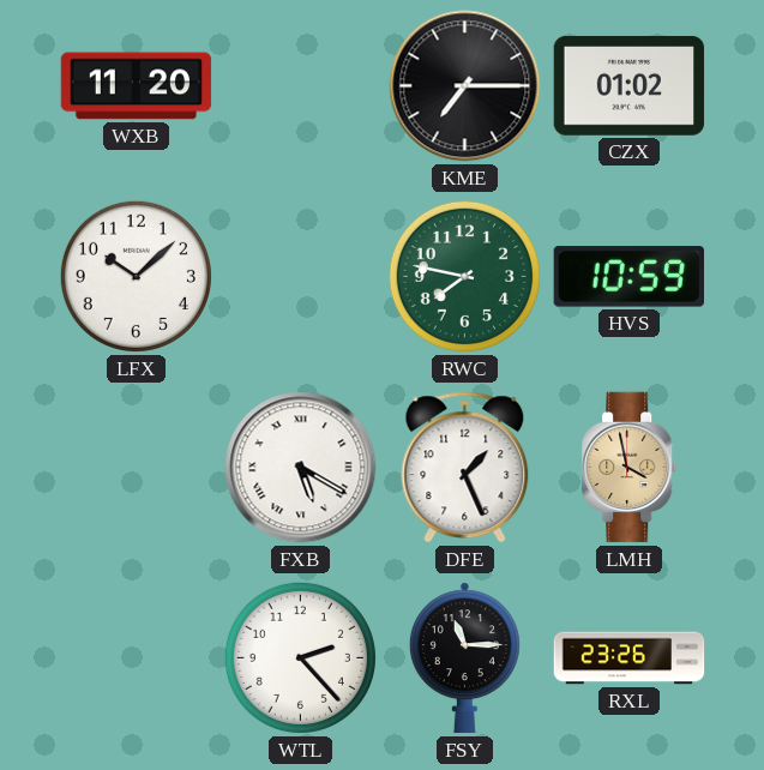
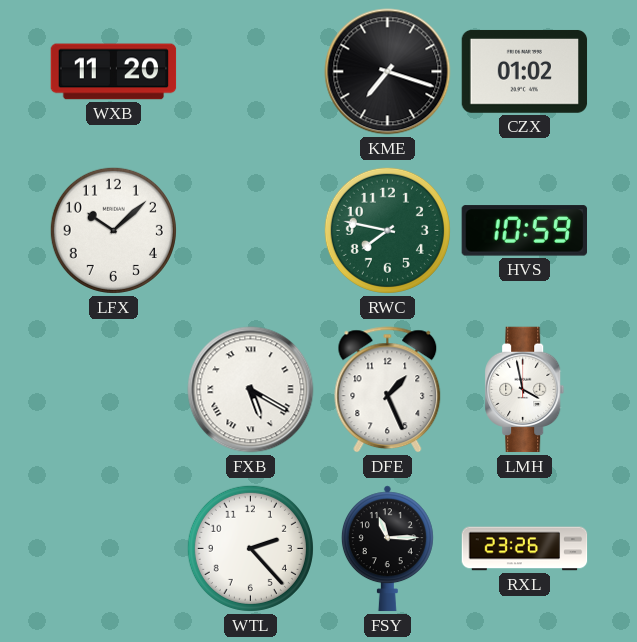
KME: 7:15 -> 7:18 (388, 72)
LMH dial: champagne -> white (525, 390)
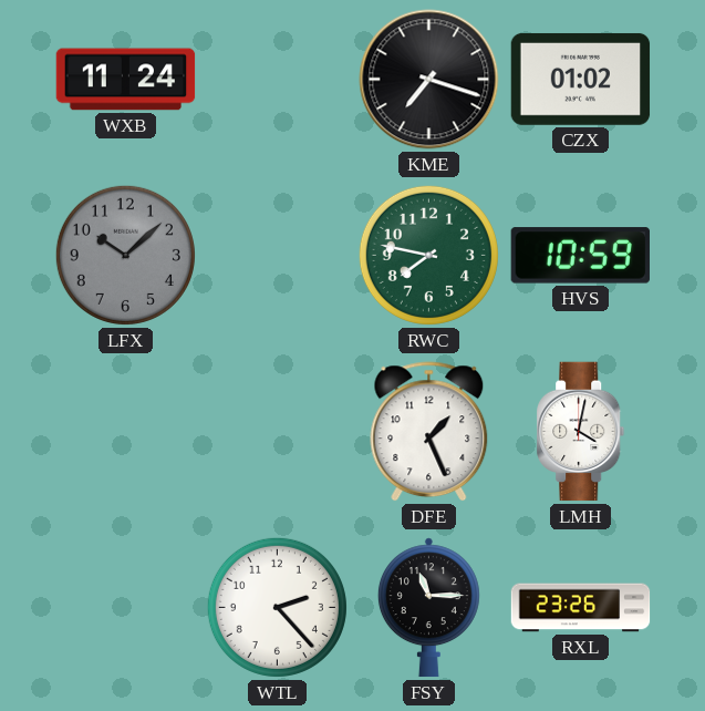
WXB: 11:20 -> 11:24 (126, 80)
LFX dial: white -> grey (125, 255)
FXB: 5:20 -> none (251, 390)
LMH: 3:58 -> 4:02 (581, 432)
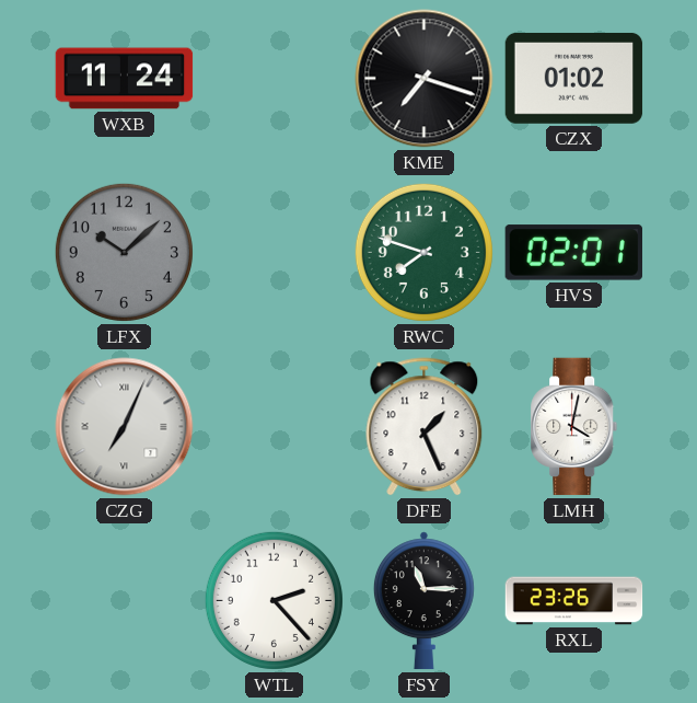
RWC: 7:47 -> 7:48 (423, 252)
HVS: 10:59 -> 02:01 (573, 253)
CZG: none -> 7:04 (125, 427)
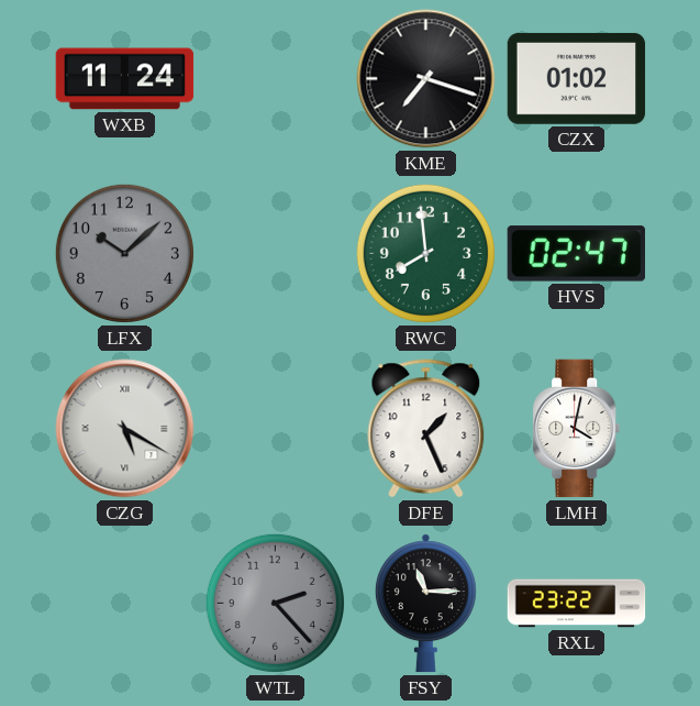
RWC: 7:48 -> 7:59 (425, 253)
HVS: 02:01 -> 02:47 (576, 254)
CZG: 7:04 -> 5:20 (125, 429)
WTL dial: white -> grey (275, 603)
RXL: 23:26 -> 23:22 (577, 604)
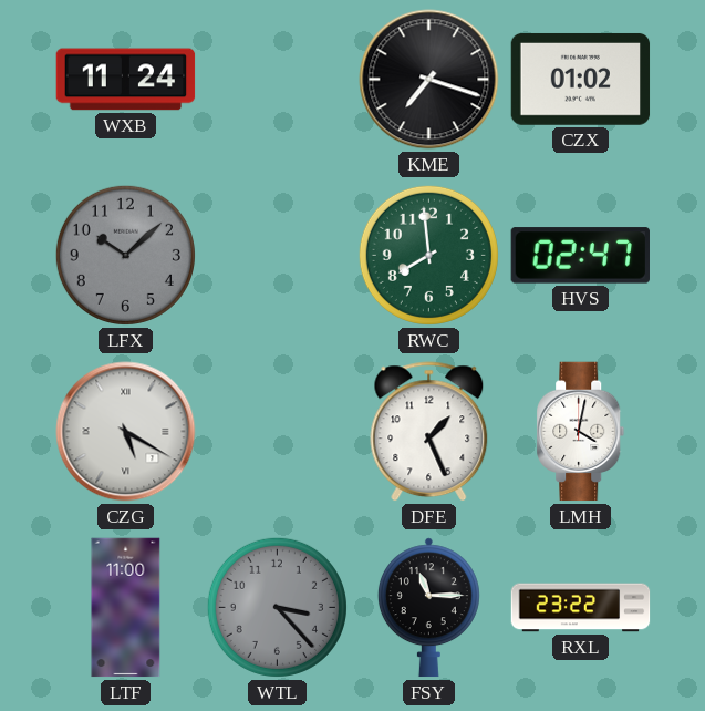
LTF: none -> 11:00 (126, 608)
WTL: 2:23 -> 3:23 (277, 607)
